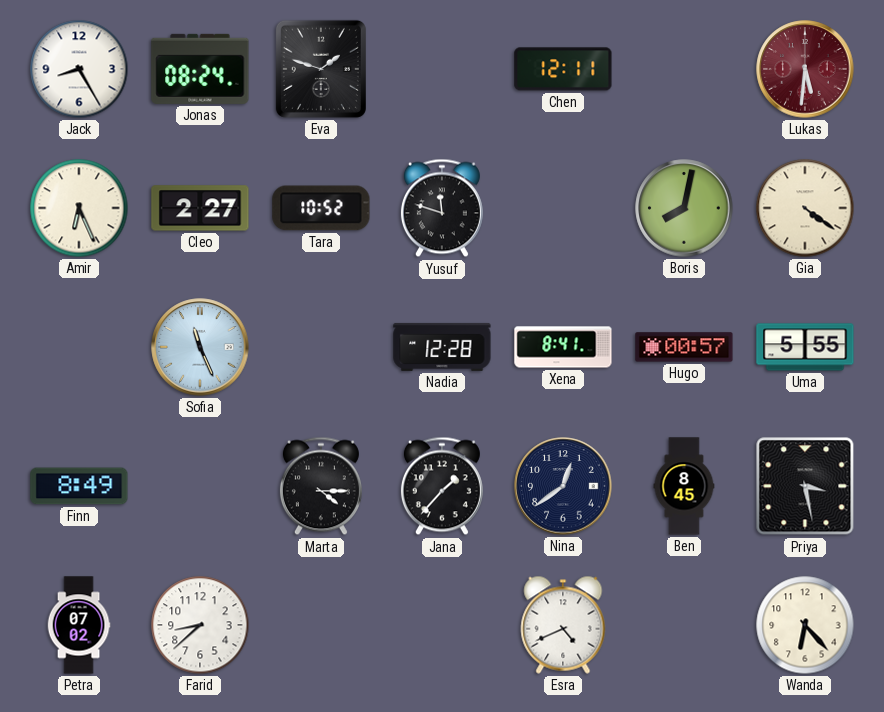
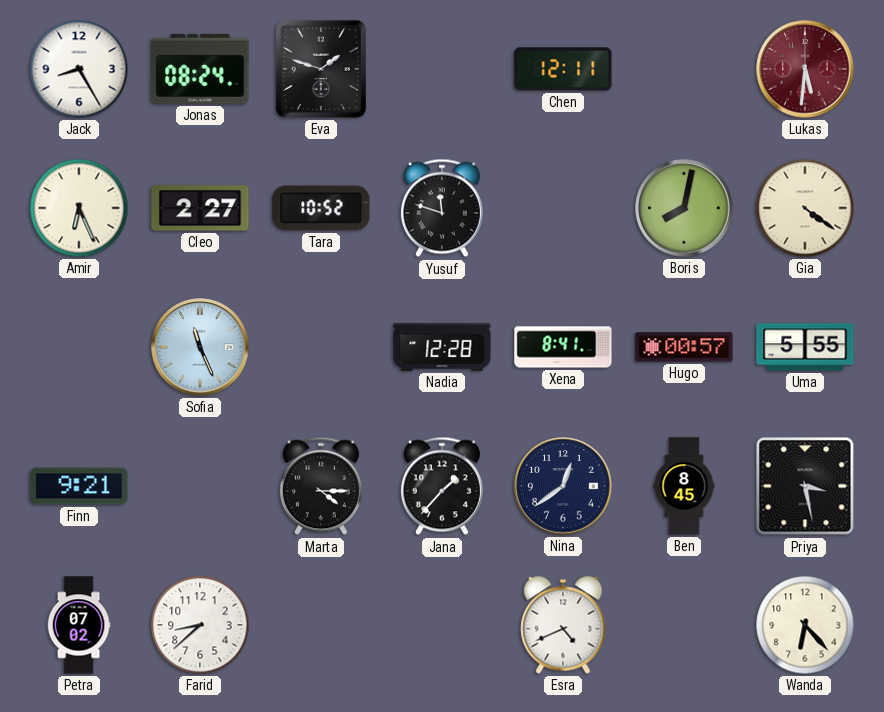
Finn: 8:49 -> 9:21 (79, 486)
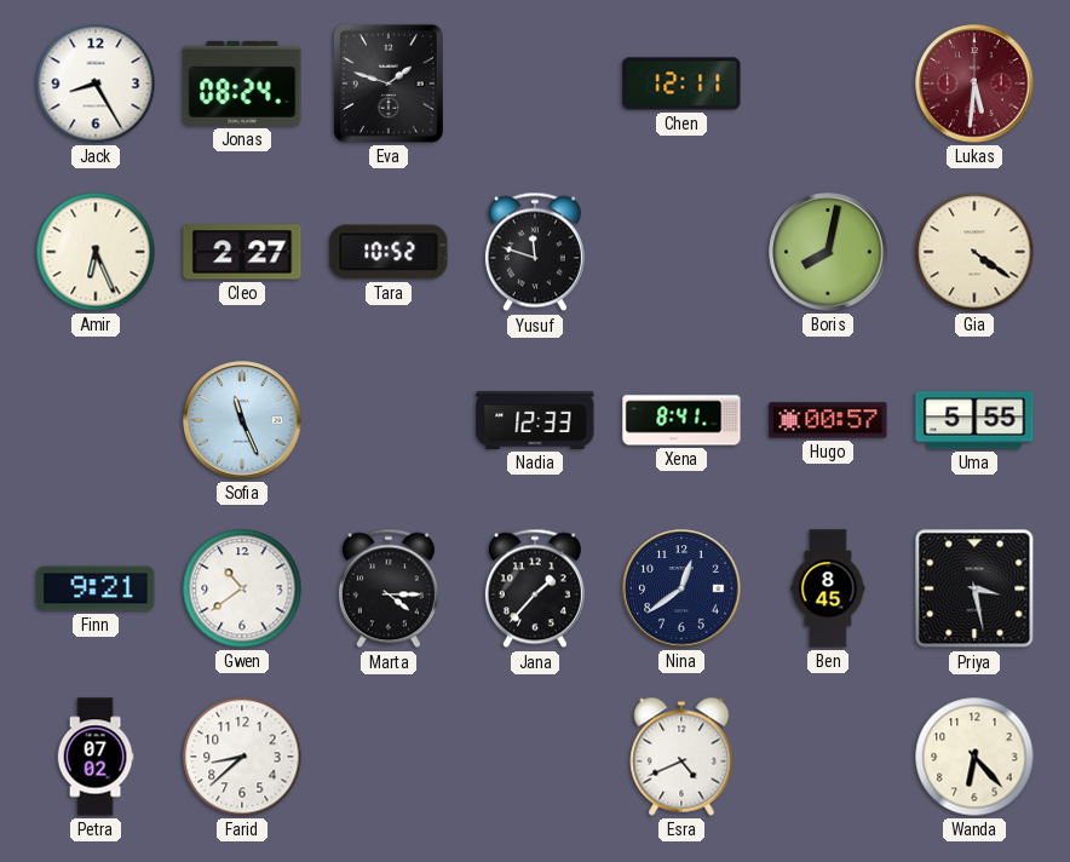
Nadia: 12:28 -> 12:33 (535, 420)
Gwen: none -> 10:39 (242, 588)
